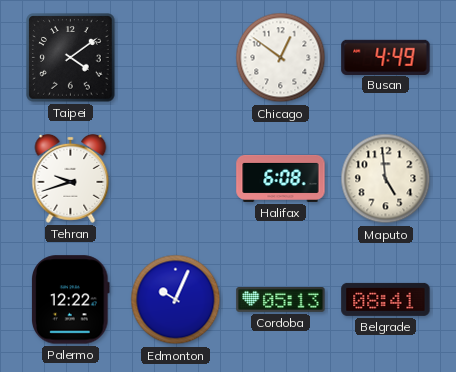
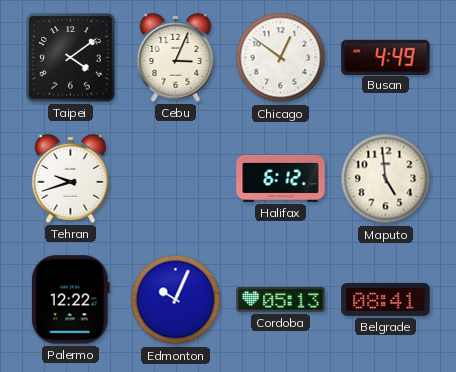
Cebu: none -> 3:04 (176, 57)
Halifax: 6:08 -> 6:12 (281, 178)
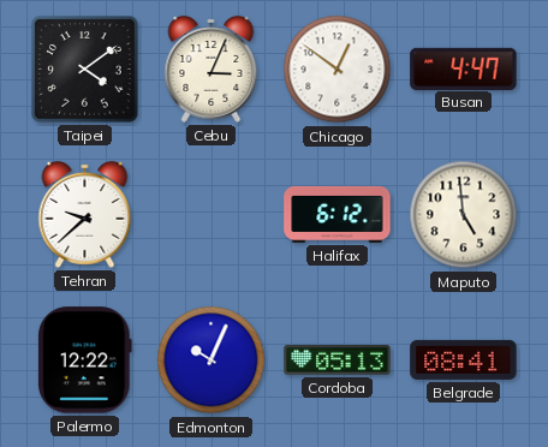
Busan: 4:49 -> 4:47 (464, 68)
Tehran: 9:42 -> 9:38 (85, 214)
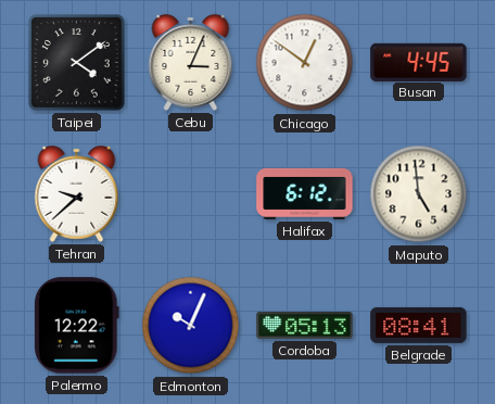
Busan: 4:47 -> 4:45 (419, 62)
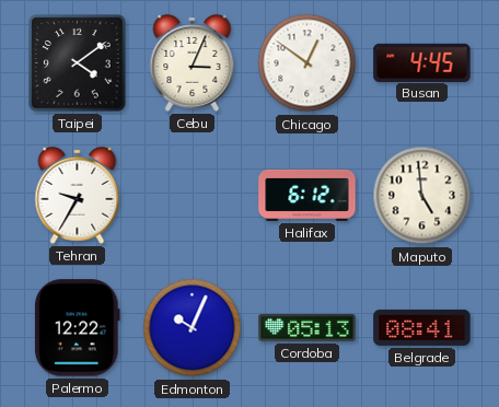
Tehran: 9:38 -> 9:35 (78, 195)
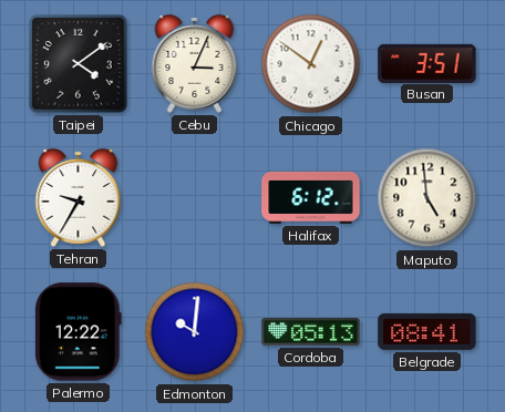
Busan: 4:45 -> 3:51 (427, 63)
Edmonton: 10:04 -> 10:01 (195, 332)
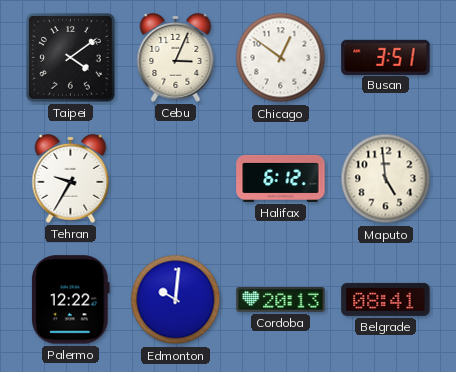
Cordoba: 05:13 -> 20:13 (281, 300)
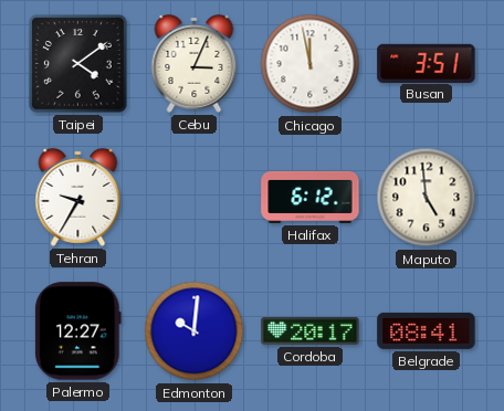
Chicago: 12:51 -> 11:58 (311, 64)
Palermo: 12:22 -> 12:27 (78, 331)
Cordoba: 20:13 -> 20:17 (311, 331)
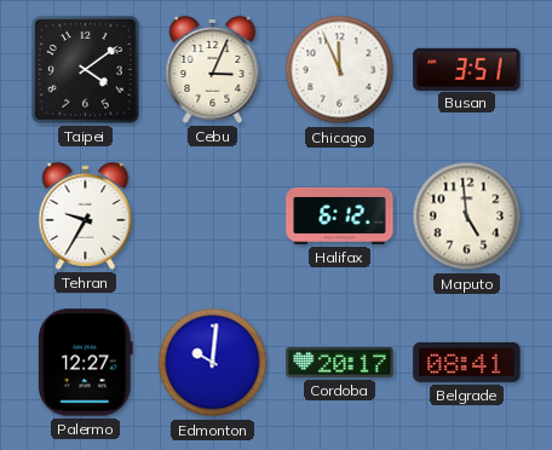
Chicago: 11:58 -> 11:56 (340, 70)
